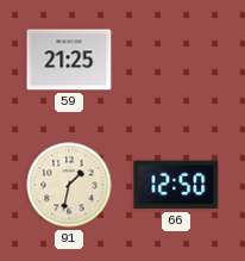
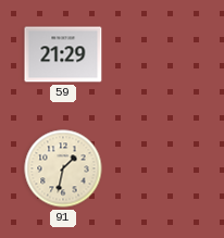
59: 21:25 -> 21:29 (63, 54)
66: 12:50 -> none (176, 185)
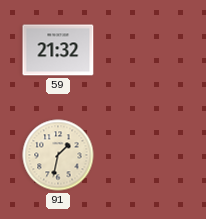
59: 21:29 -> 21:32 (58, 50)
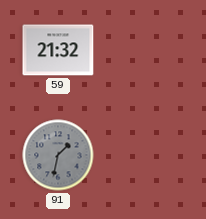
91 dial: cream -> grey (58, 155)
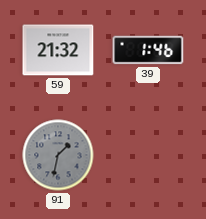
39: none -> 1:46 (148, 50)
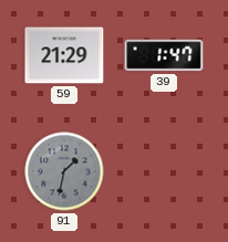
59: 21:32 -> 21:29 (64, 55)
39: 1:46 -> 1:47 (164, 55)
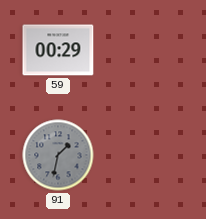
59: 21:29 -> 00:29 (58, 50)
39: 1:47 -> none (164, 55)
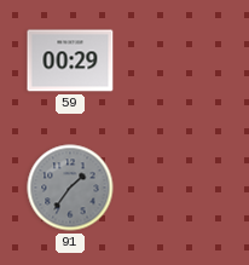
91: 1:32 -> 1:36 (70, 188)
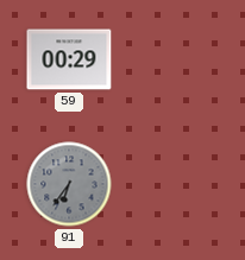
91: 1:36 -> 6:36 (69, 184)
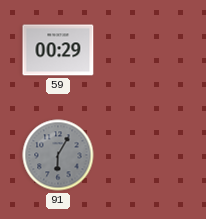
91: 6:36 -> 6:05 (58, 155)
